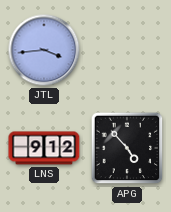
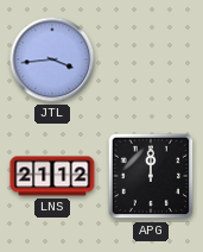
LNS: 9:12 -> 21:12 (52, 176)
APG: 4:53 -> 12:00 (151, 176)
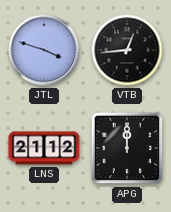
JTL: 3:44 -> 3:48 (44, 50)
VTB: none -> 12:44 (127, 50)
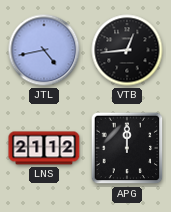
JTL: 3:48 -> 4:43 (44, 50)
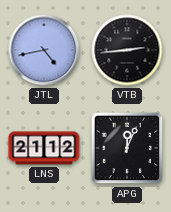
VTB: 12:44 -> 2:44 (127, 50)
APG: 12:00 -> 12:04 (127, 148)
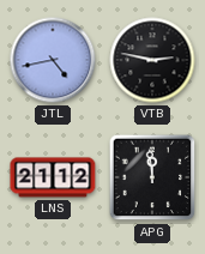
VTB: 2:44 -> 2:47 (152, 60)
APG: 12:04 -> 11:59 (152, 177)
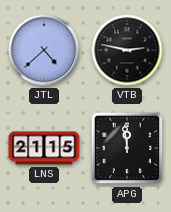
JTL: 4:43 -> 4:38 (44, 50)
LNS: 21:12 -> 21:15 (44, 148)
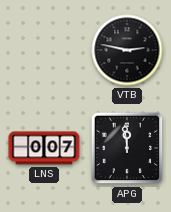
JTL: 4:38 -> none (44, 50)
LNS: 21:15 -> 0:07 (44, 148)
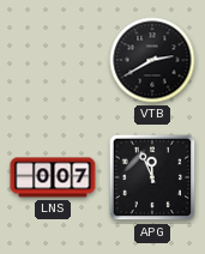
VTB: 2:47 -> 2:40 (152, 60)
APG: 11:59 -> 11:56 (152, 177)
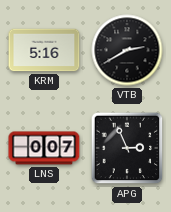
KRM: none -> 5:16 (44, 50)
APG: 11:56 -> 2:56 (127, 148)
